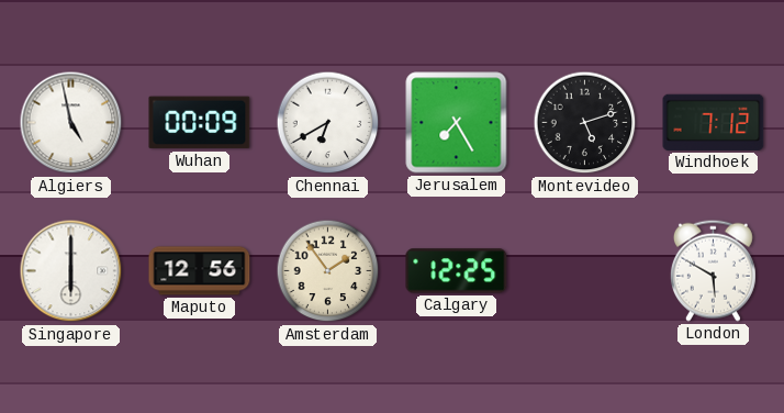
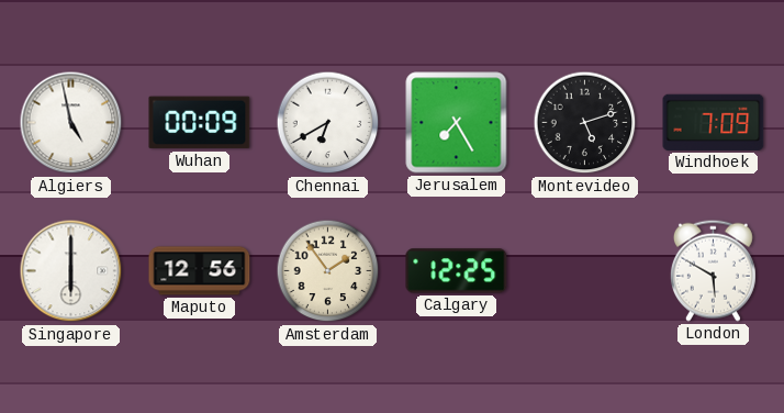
Windhoek: 7:12 -> 7:09 (714, 122)
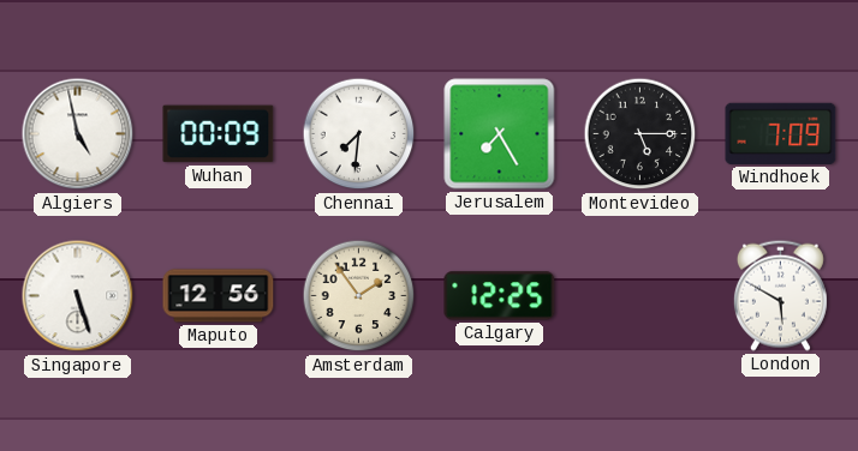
Chennai: 6:40 -> 7:31 (359, 134)
Montevideo: 5:12 -> 5:15 (640, 134)
Singapore: 6:00 -> 5:27 (78, 296)
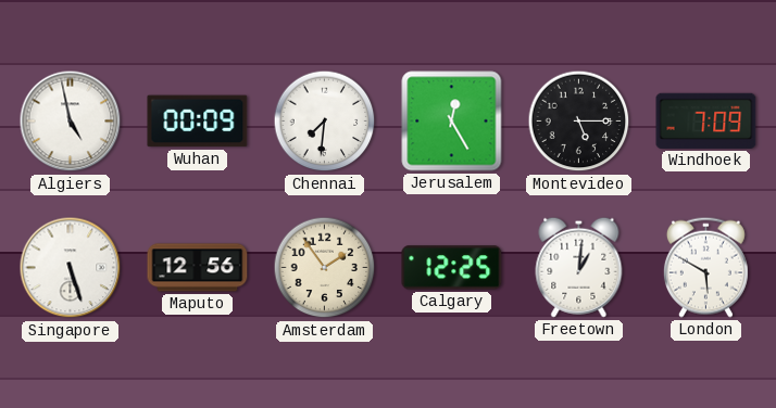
Jerusalem: 7:25 -> 12:25 (452, 122)
Freetown: none -> 1:01 (579, 267)
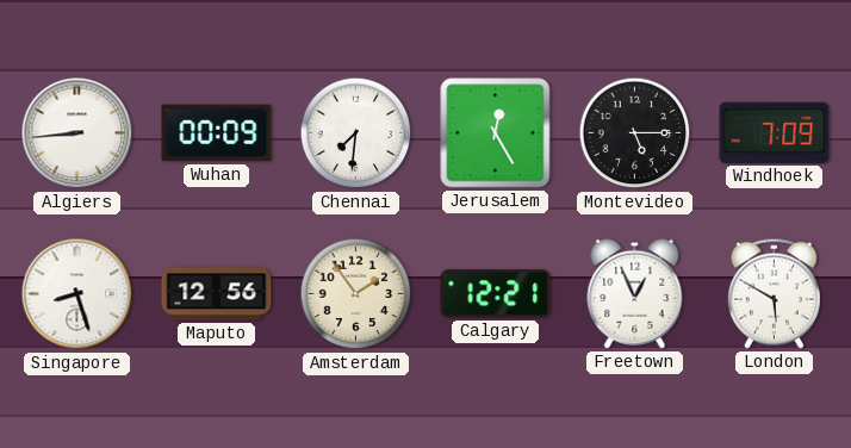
Algiers: 4:58 -> 8:44 (77, 133)
Singapore: 5:27 -> 8:27 (77, 294)
Calgary: 12:25 -> 12:21 (496, 294)
Freetown: 1:01 -> 12:56 (635, 293)
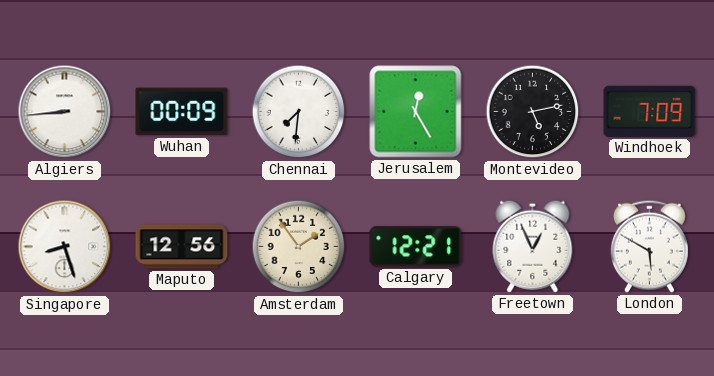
Montevideo: 5:15 -> 5:13 (533, 112)
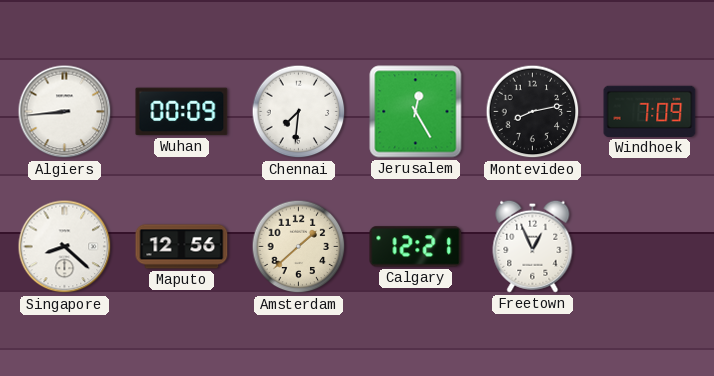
Montevideo: 5:13 -> 8:13 (533, 112)
Singapore: 8:27 -> 8:22 (65, 247)
Amsterdam: 1:54 -> 1:38 (299, 247)
London: 5:50 -> none (649, 246)
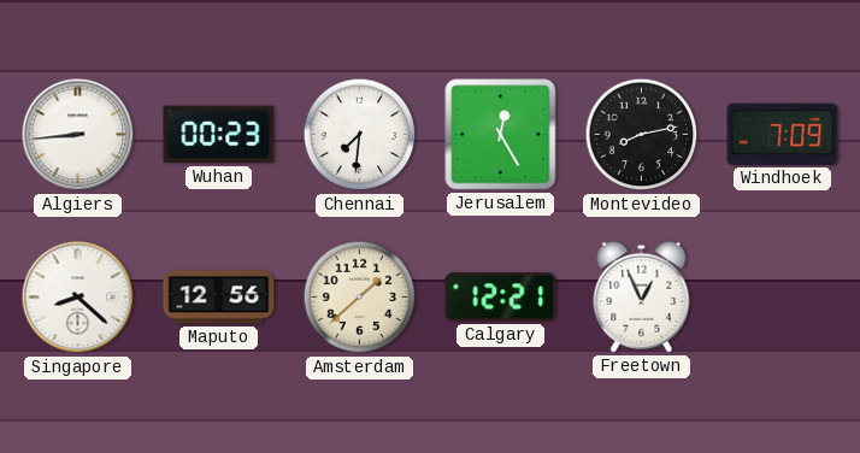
Wuhan: 00:09 -> 00:23 (219, 135)
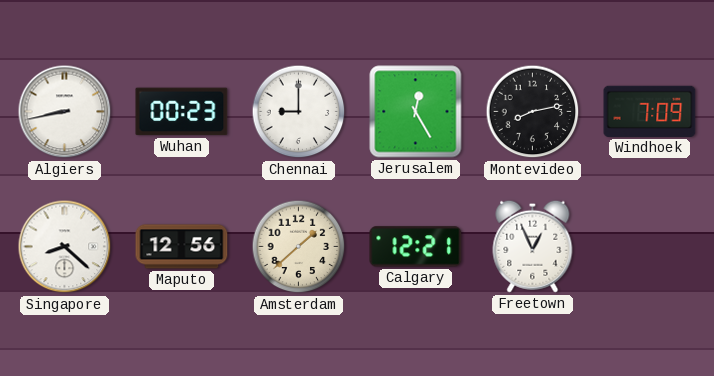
Algiers: 8:44 -> 8:43 (65, 112)
Chennai: 7:31 -> 9:00 (299, 112)
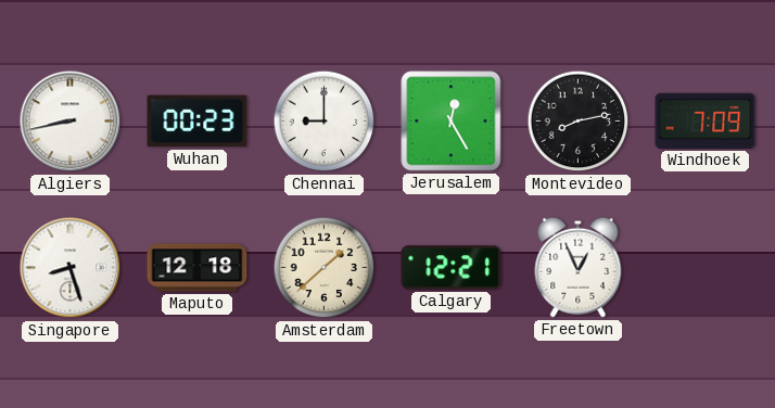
Singapore: 8:22 -> 8:27 (71, 268)
Maputo: 12:56 -> 12:18 (198, 268)
